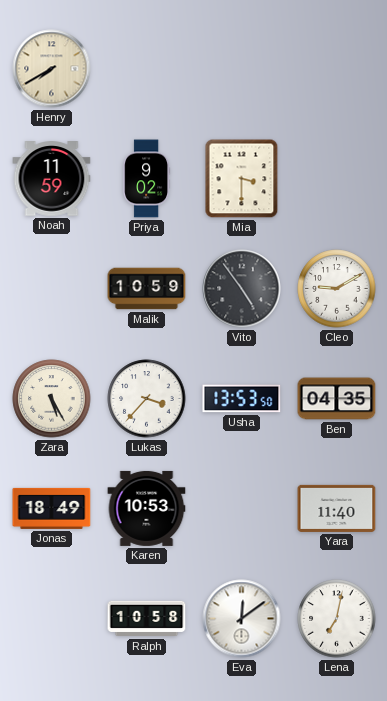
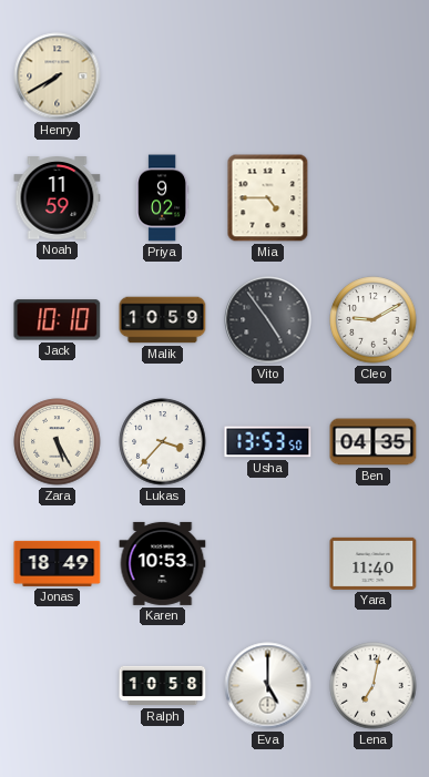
Mia: 3:30 -> 4:45 (268, 198)
Jack: none -> 10:10 (58, 320)
Eva: 12:09 -> 5:00 (268, 686)
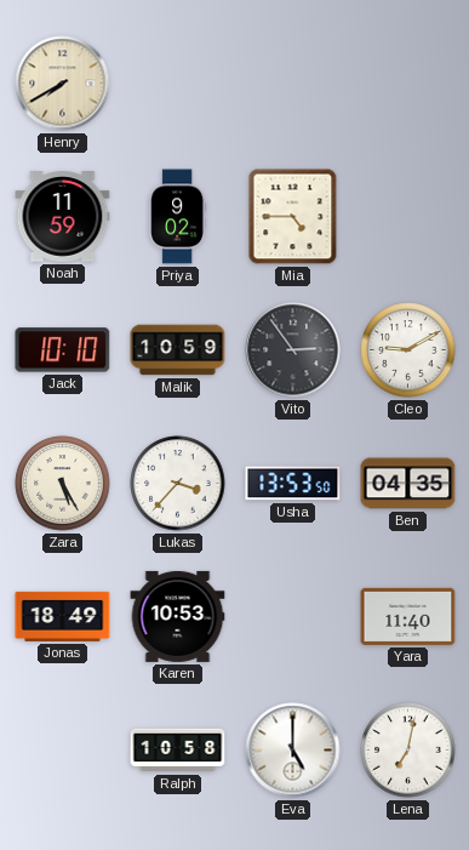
Vito: 4:54 -> 2:54 (293, 350)
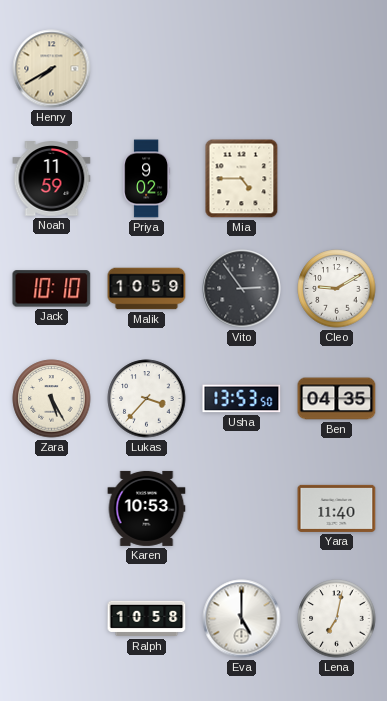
Jonas: 18:49 -> none (63, 616)
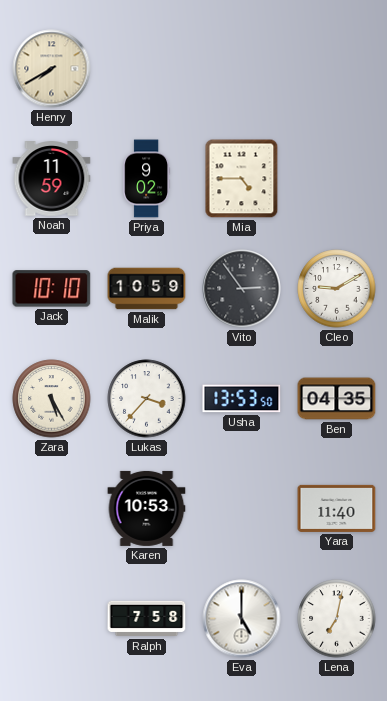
Ralph: 10:58 -> 7:58 (147, 619)
